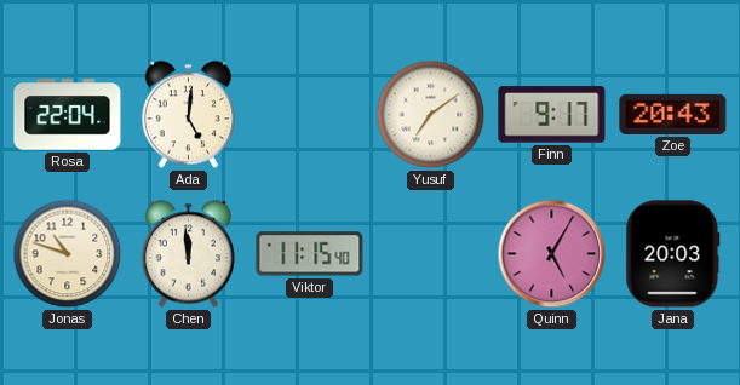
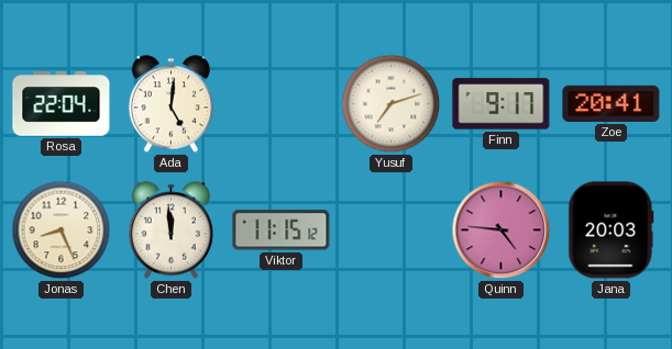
Yusuf: 7:09 -> 7:12 (392, 104)
Zoe: 20:43 -> 20:41 (612, 103)
Jonas: 10:48 -> 8:26 (62, 230)
Viktor: 11:15:40 -> 11:15:12 (282, 230)
Quinn: 5:05 -> 4:46 (502, 230)
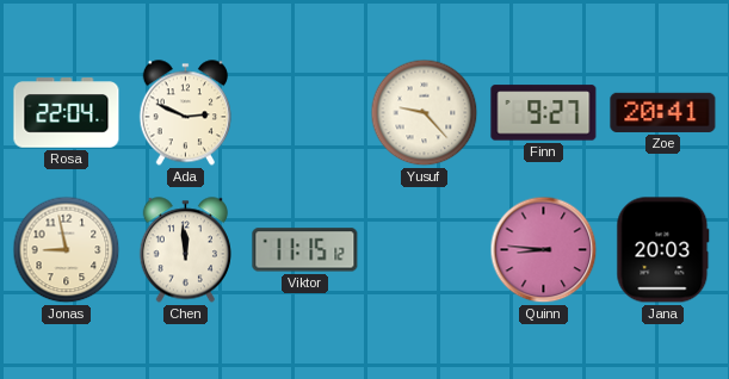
Ada: 5:01 -> 2:49 (185, 113)
Yusuf: 7:12 -> 9:23 (425, 113)
Finn: 9:17 -> 9:27 (544, 113)
Jonas: 8:26 -> 8:58 (67, 250)
Quinn: 4:46 -> 8:46 (544, 250)
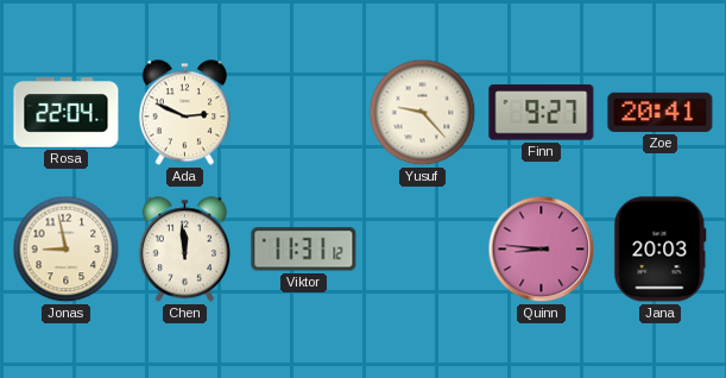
Viktor: 11:15 -> 11:31 (304, 250)
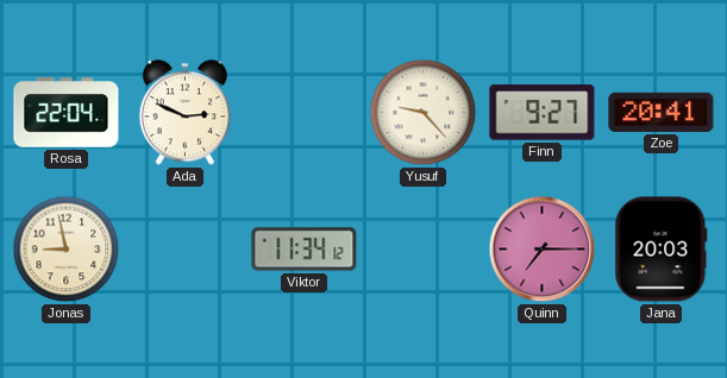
Chen: 11:59 -> none (184, 250)
Viktor: 11:31 -> 11:34 (305, 250)
Quinn: 8:46 -> 7:15 (543, 250)
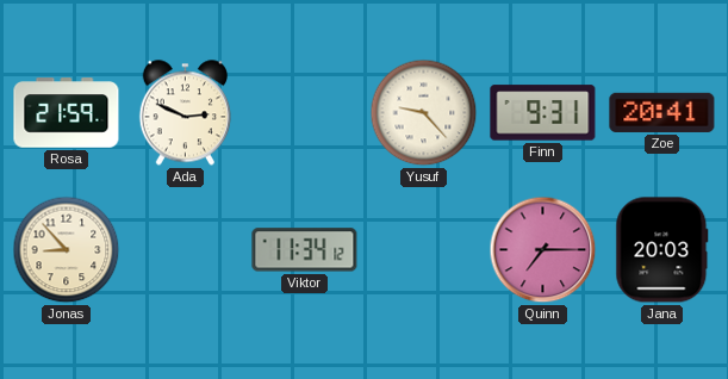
Rosa: 22:04 -> 21:59 (67, 113)
Finn: 9:27 -> 9:31 (543, 113)
Jonas: 8:58 -> 8:53 (67, 250)
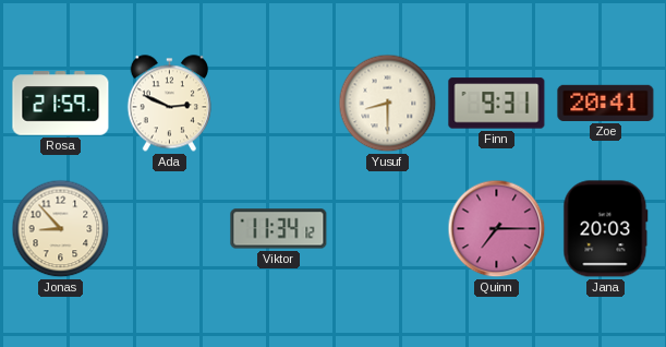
Yusuf: 9:23 -> 8:30 (388, 104)
